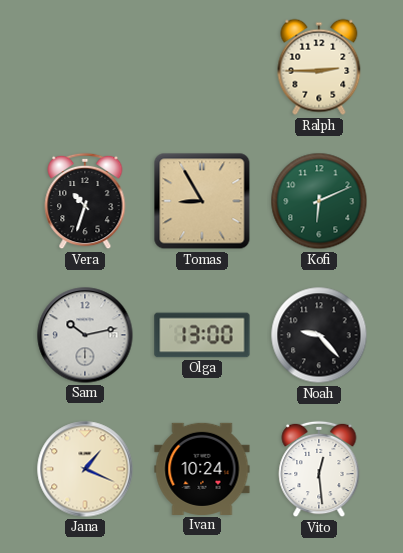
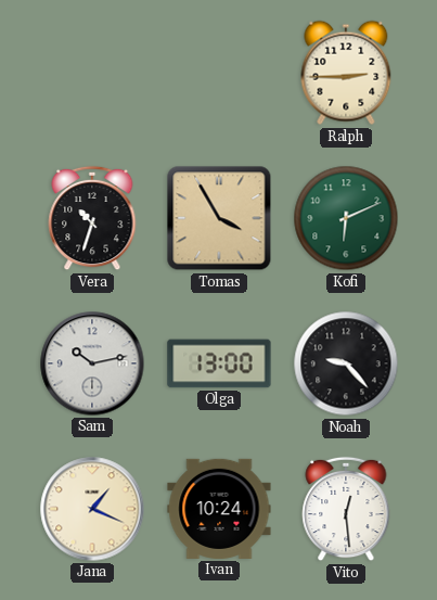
Tomas: 8:55 -> 3:55 (219, 218)
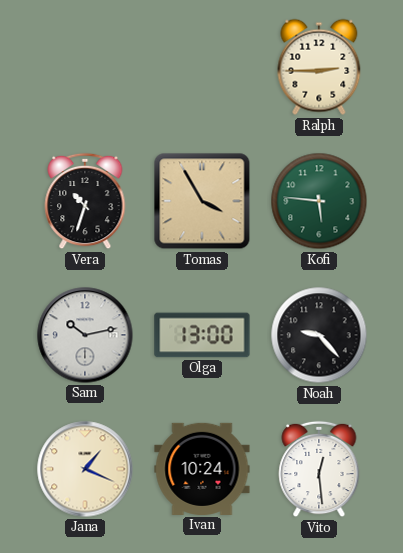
Kofi: 6:11 -> 5:46 (319, 201)
